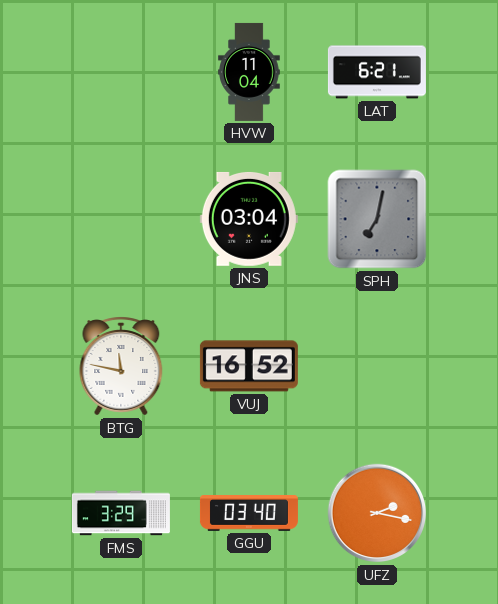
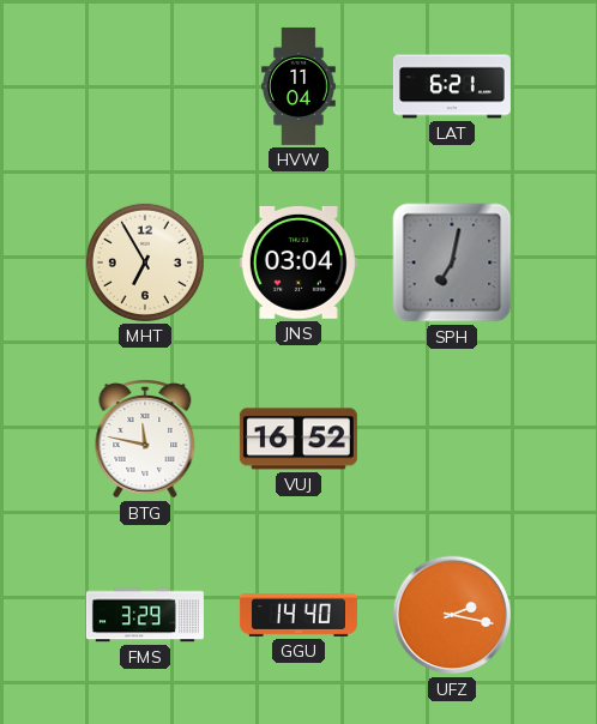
MHT: none -> 6:55 (145, 263)
GGU: 03:40 -> 14:40 (298, 616)
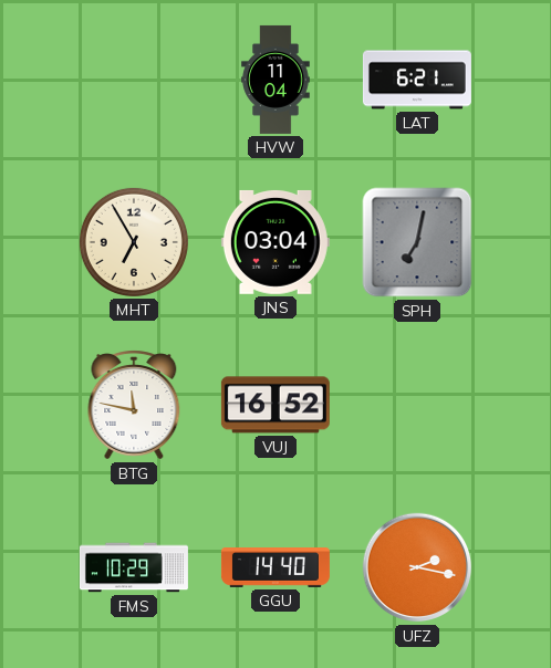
FMS: 3:29 -> 10:29 (134, 567)
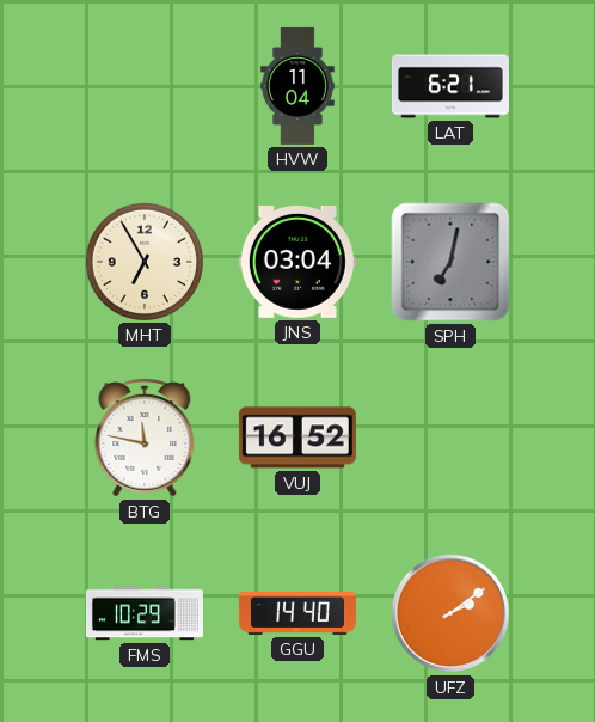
UFZ: 2:17 -> 2:09 (450, 613)
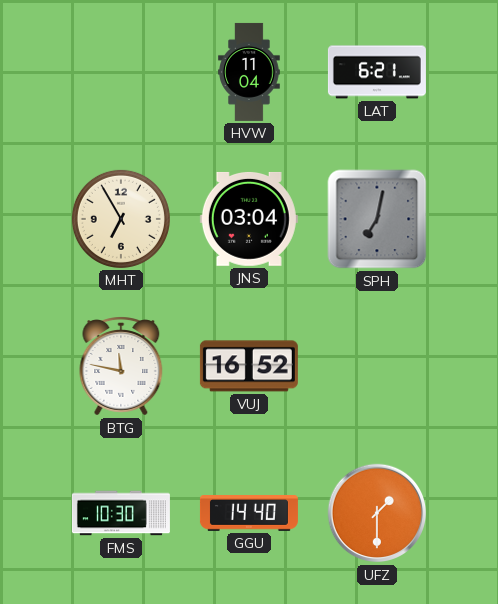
FMS: 10:29 -> 10:30 (121, 513)
UFZ: 2:09 -> 1:30 (377, 513)
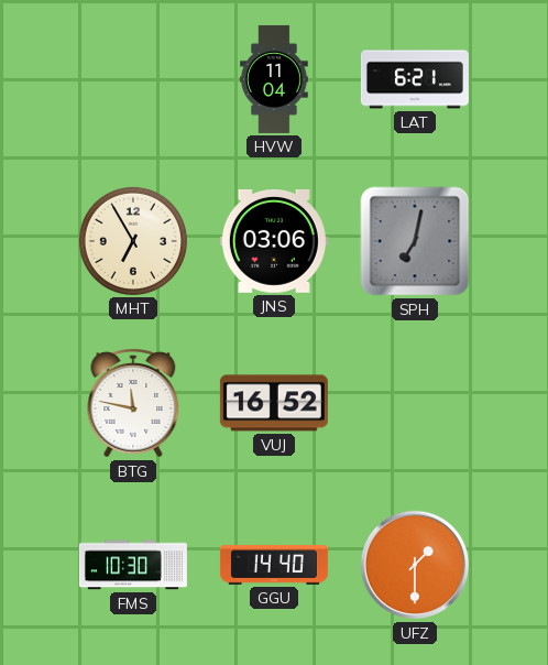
JNS: 03:04 -> 03:06 (274, 241)
